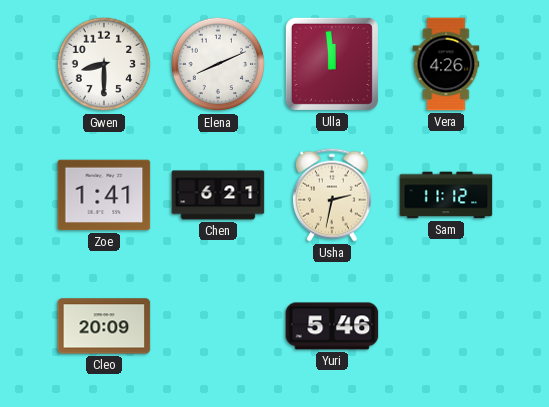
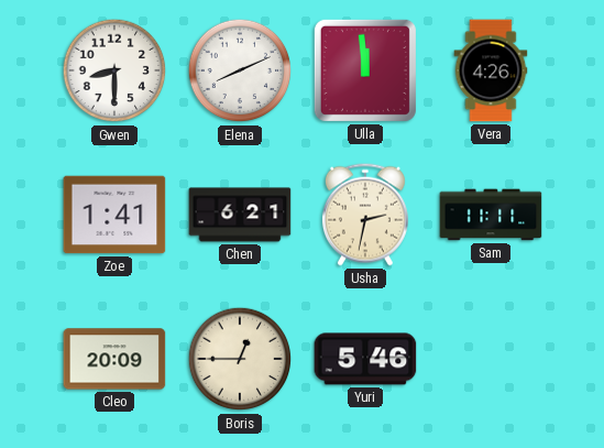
Sam: 11:12 -> 11:11 (491, 215)
Boris: none -> 12:45 (240, 359)
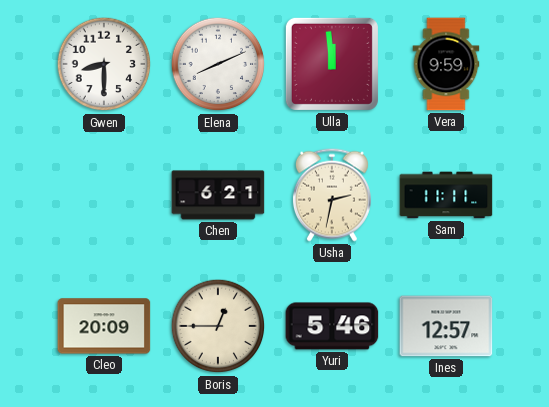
Vera: 4:26 -> 9:59 (446, 64)
Zoe: 1:41 -> none (114, 215)
Ines: none -> 12:57 (446, 326)
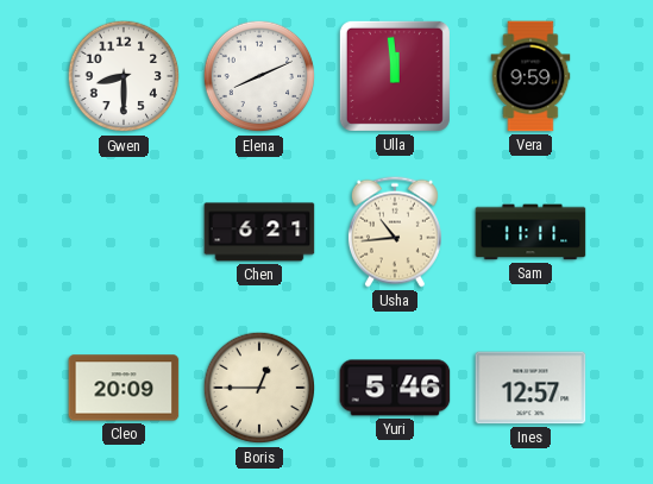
Usha: 2:32 -> 10:44 (395, 232)
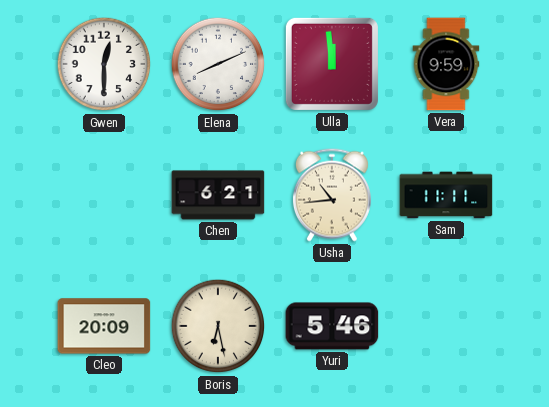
Gwen: 8:30 -> 12:30 (104, 64)
Boris: 12:45 -> 6:28 (218, 326)
Ines: 12:57 -> none (530, 388)
